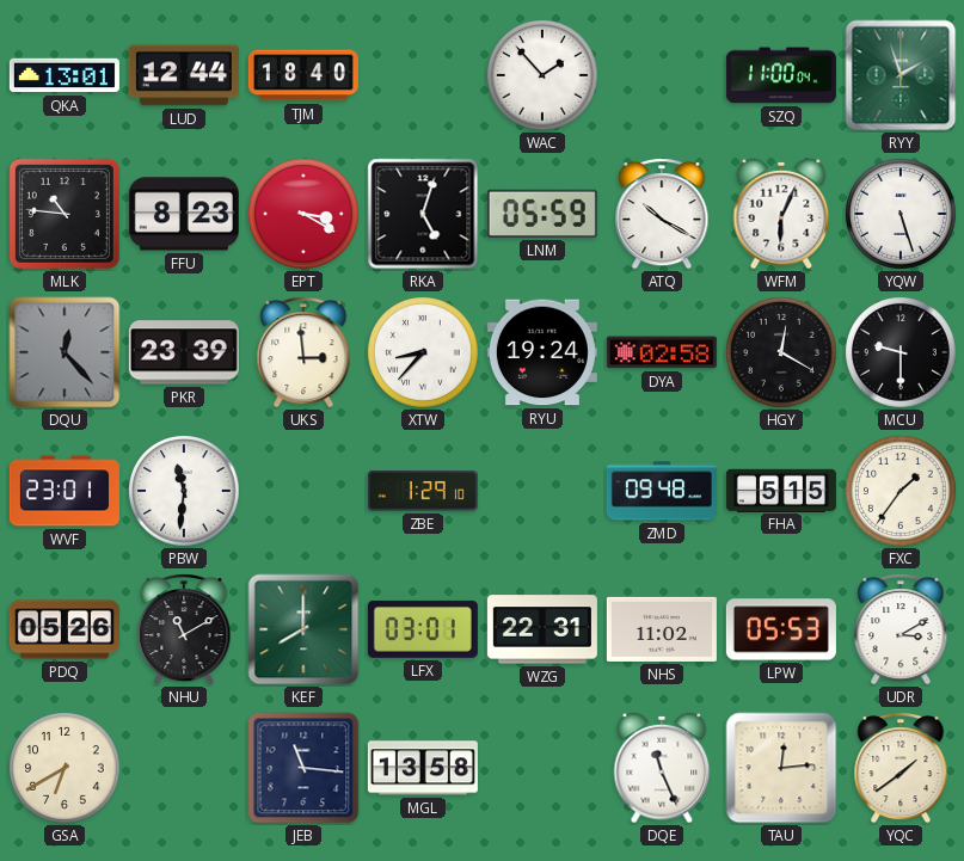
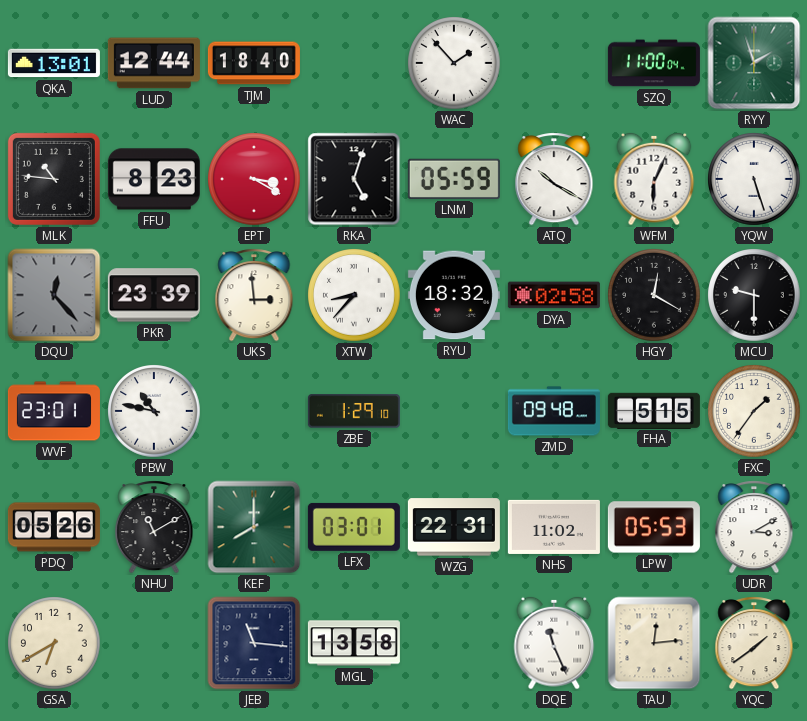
RYU: 19:24 -> 18:32 (454, 295)
PBW: 11:31 -> 10:47 (154, 411)
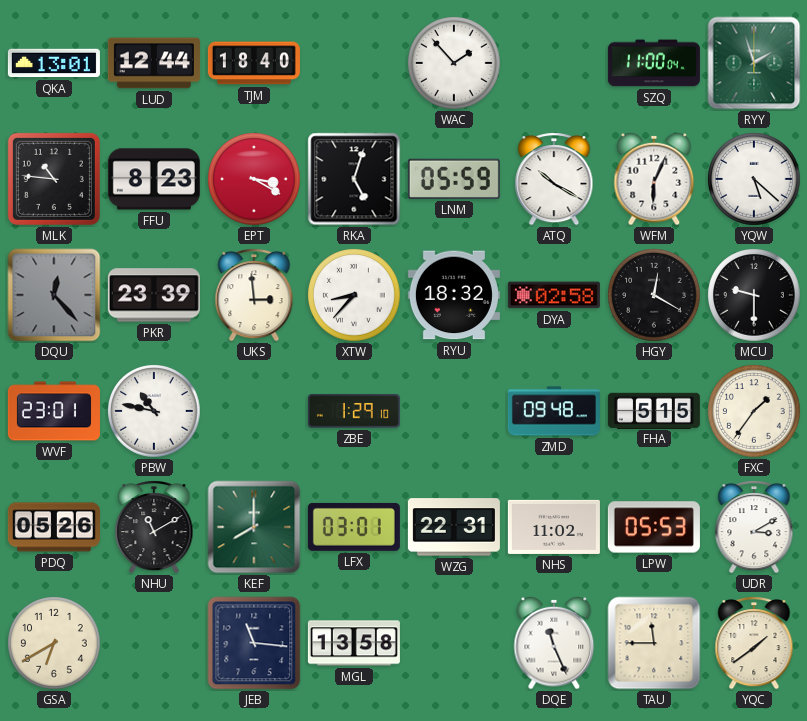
YQW: 5:27 -> 5:22 (754, 179)
TAU: 12:14 -> 11:45 (654, 643)
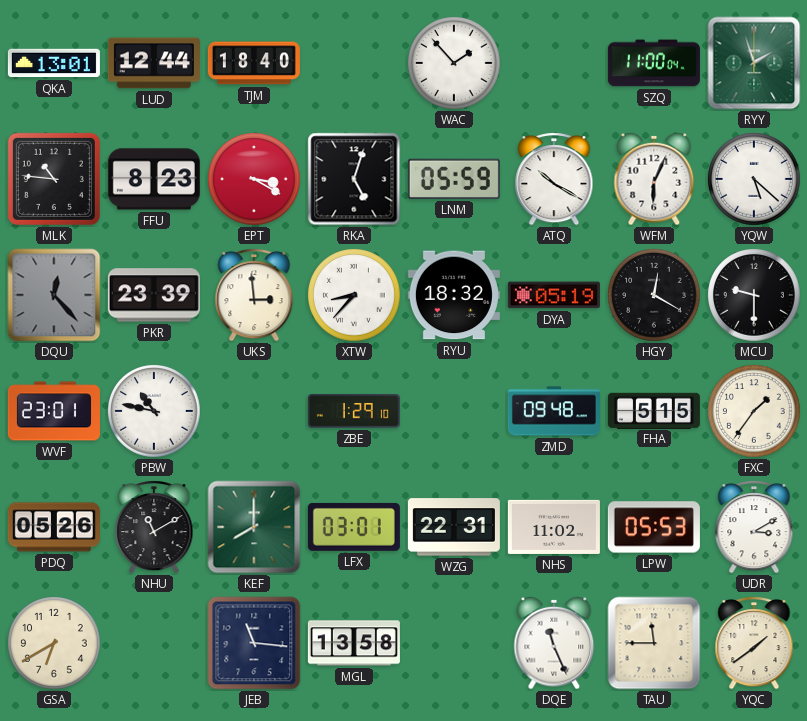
DYA: 02:58 -> 05:19 (554, 295)
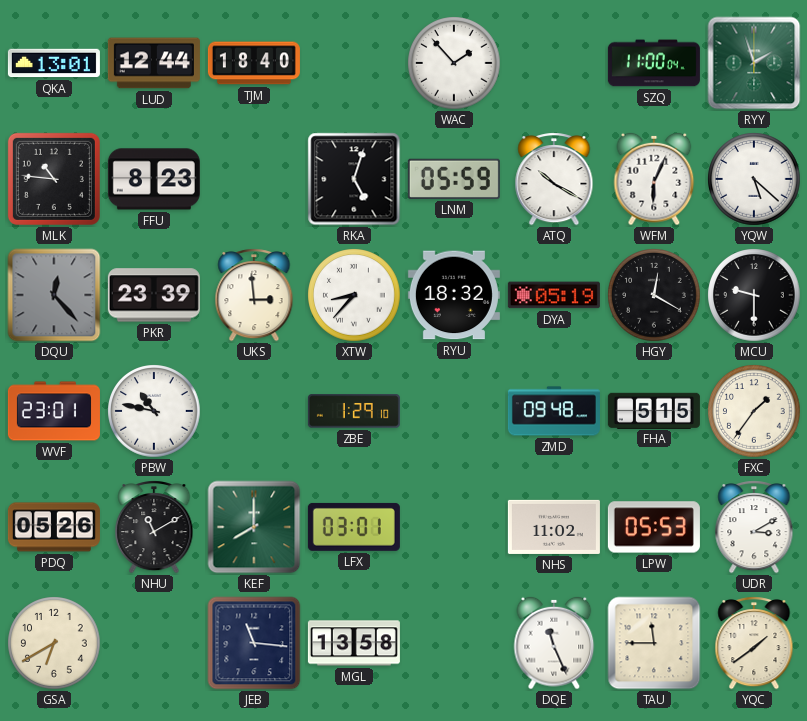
EPT: 3:20 -> none (254, 179)
WZG: 22:31 -> none (454, 527)
